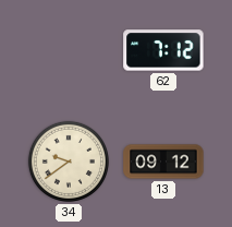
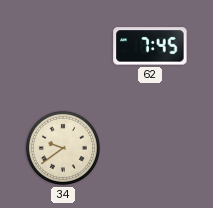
62: 7:12 -> 7:45 (150, 46)
13: 09:12 -> none (163, 162)
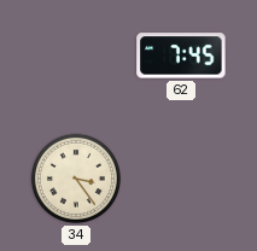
34: 9:39 -> 3:24 (76, 179)
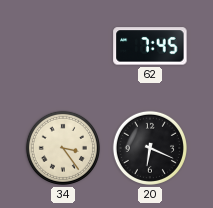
20: none -> 6:19 (150, 148)
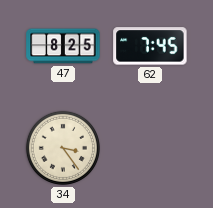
47: none -> 8:25 (63, 46)
20: 6:19 -> none (150, 148)
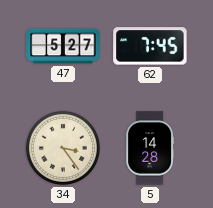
47: 8:25 -> 5:27 (63, 46)
5: none -> 14:28 (150, 148)
